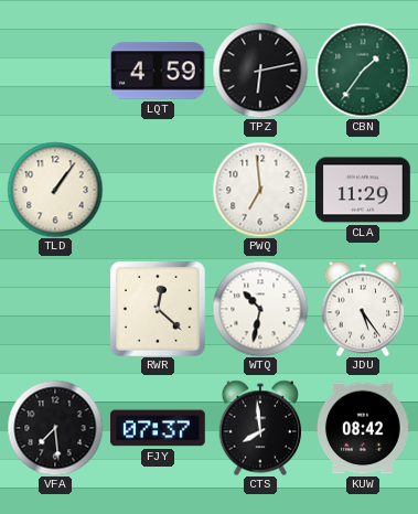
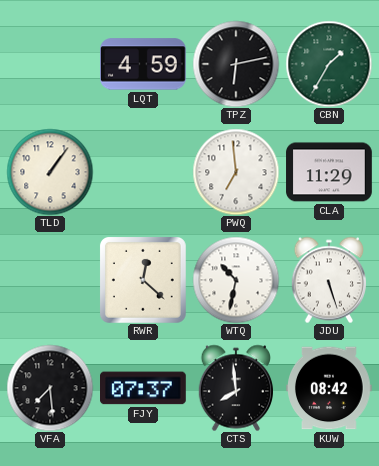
CBN: 1:36 -> 1:35 (329, 64)
JDU: 5:24 -> 5:27 (328, 280)
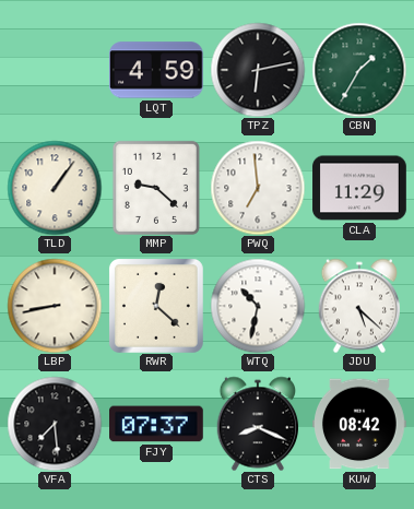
MMP: none -> 9:22 (156, 188)
LBP: none -> 8:43 (55, 306)
JDU: 5:27 -> 5:22 (358, 306)
CTS: 7:59 -> 8:19 (257, 424)
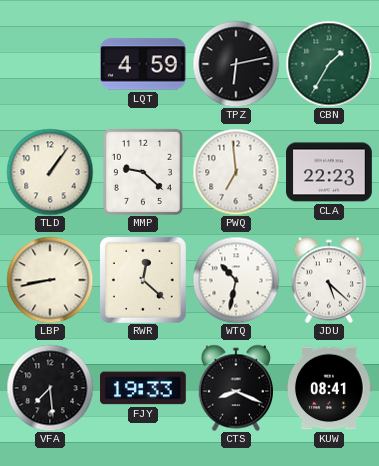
CLA: 11:29 -> 22:23 (329, 172)
FJY: 07:37 -> 19:33 (144, 388)
KUW: 08:42 -> 08:41 (330, 388)
